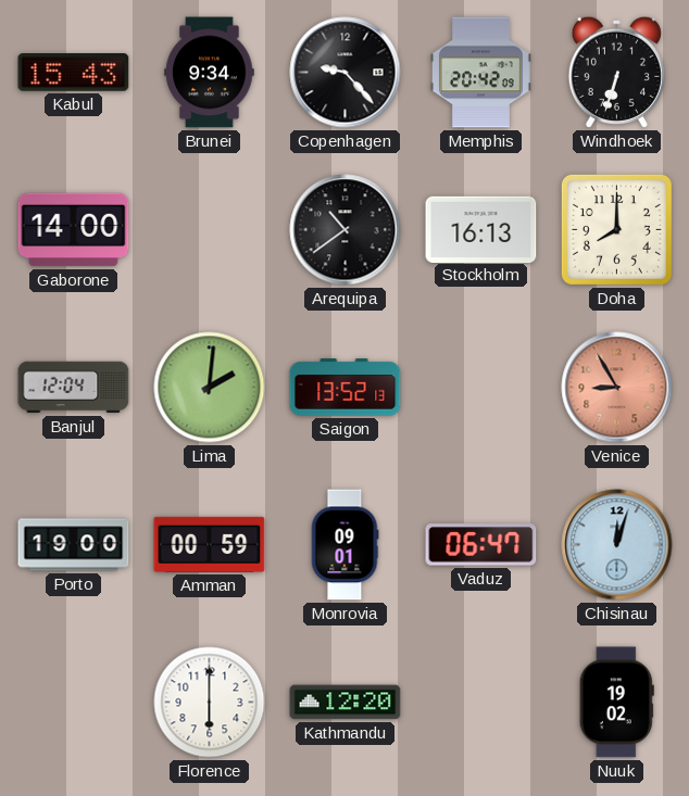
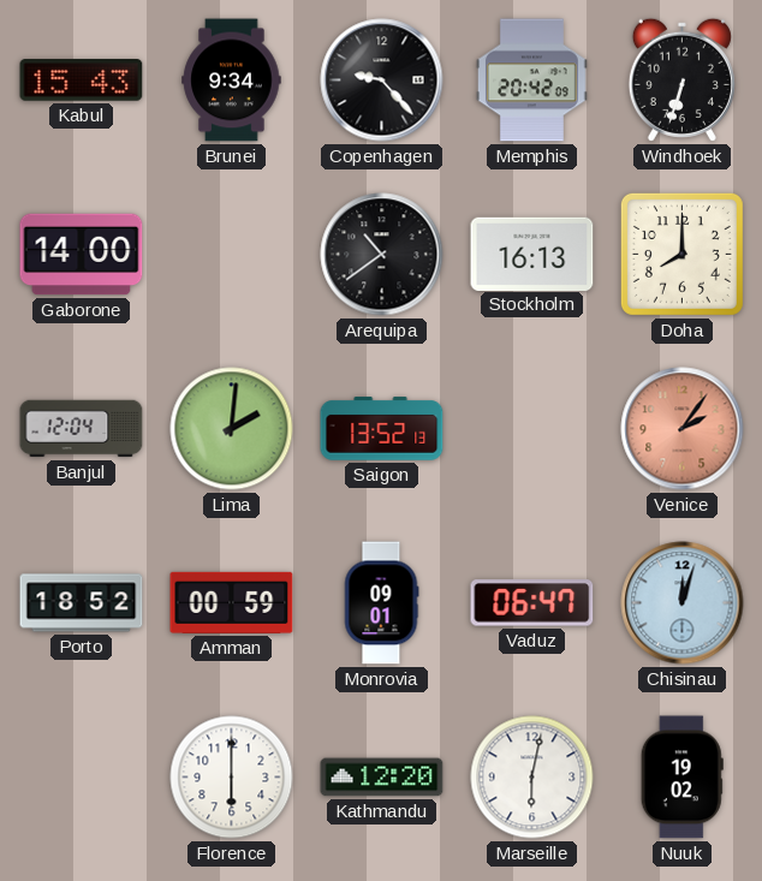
Venice: 8:55 -> 2:06 (683, 429)
Porto: 19:00 -> 18:52 (82, 603)
Marseille: none -> 6:02 (532, 778)
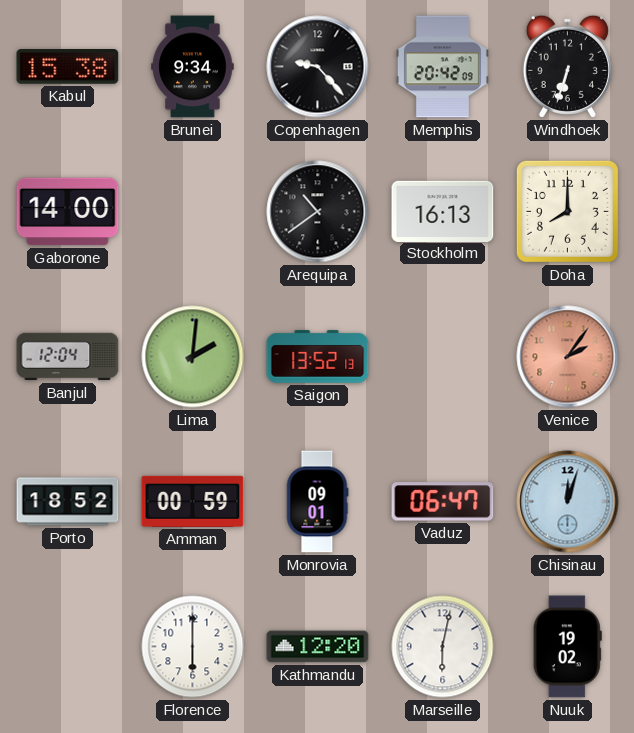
Kabul: 15:43 -> 15:38 (68, 67)
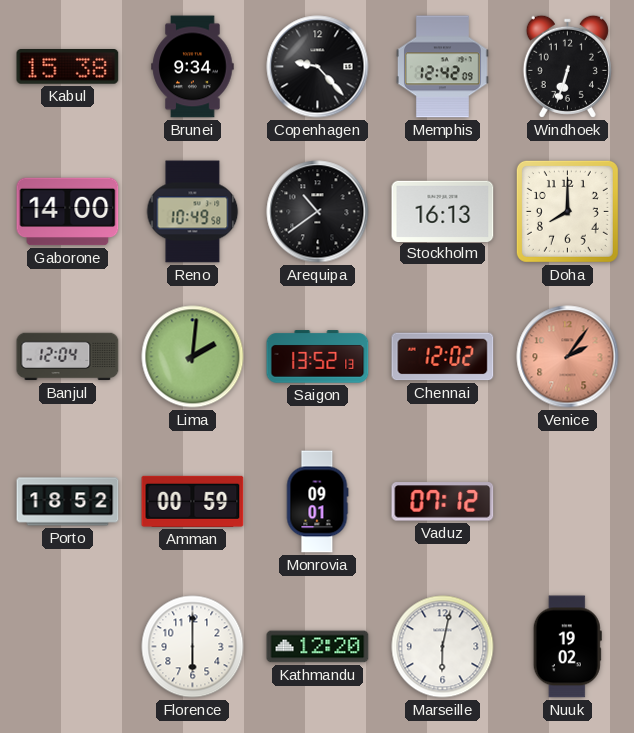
Memphis: 20:42 -> 12:42 (442, 67)
Reno: none -> 10:49 (193, 212)
Chennai: none -> 12:02 (443, 357)
Vaduz: 06:47 -> 07:12 (443, 502)
Chisinau: 12:03 -> none (568, 502)
